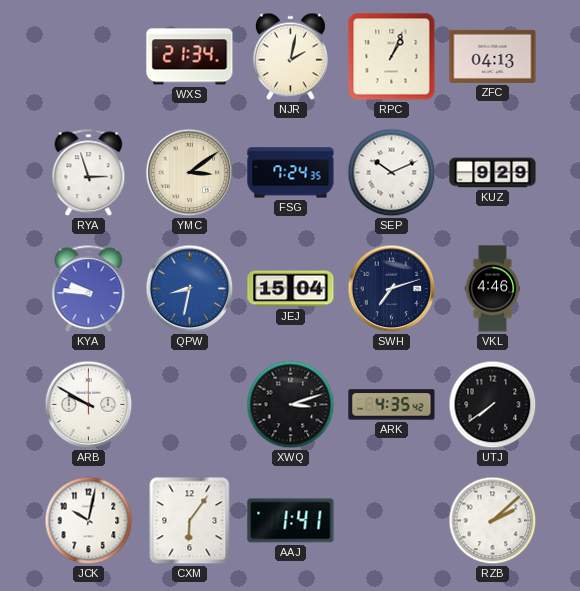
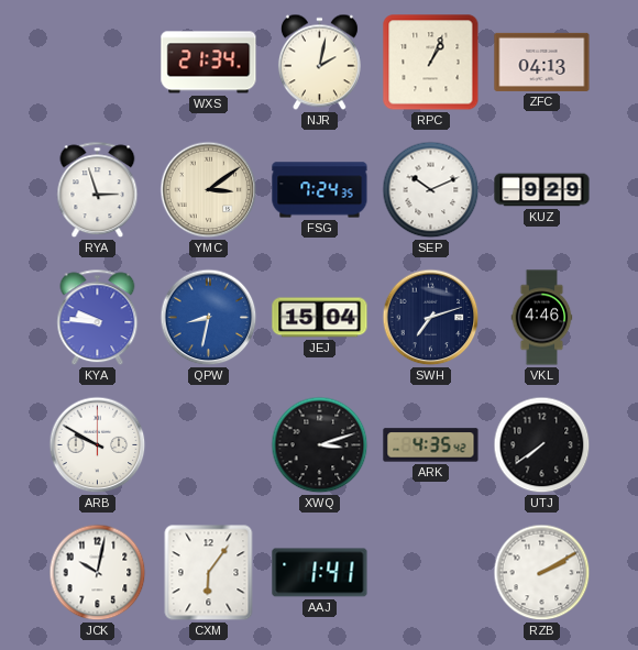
RZB: 2:08 -> 2:10 (542, 573)
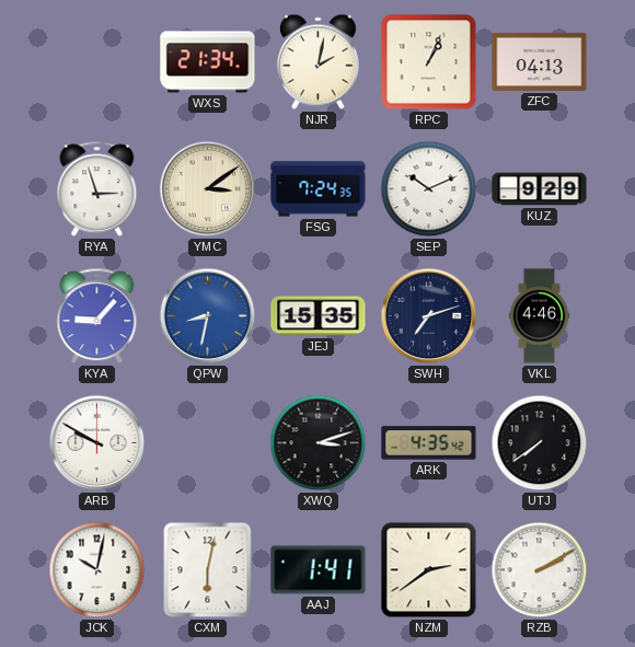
KYA: 9:46 -> 9:07 (97, 316)
JEJ: 15:04 -> 15:35 (319, 316)
CXM: 6:06 -> 6:02 (208, 570)
NZM: none -> 2:39 (429, 570)
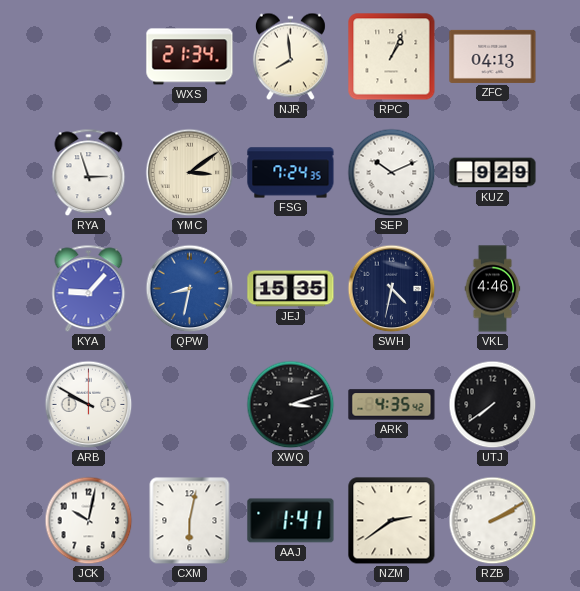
NJR: 2:02 -> 7:59 (290, 57)
SWH: 7:12 -> 4:32 (392, 289)
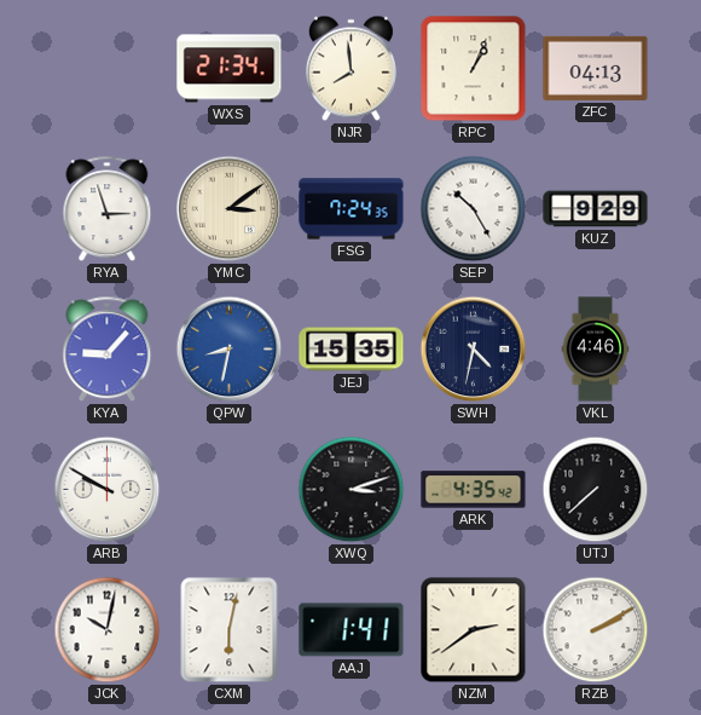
SEP: 10:11 -> 10:25 (474, 209)
UTJ: 7:39 -> 7:38 (596, 490)
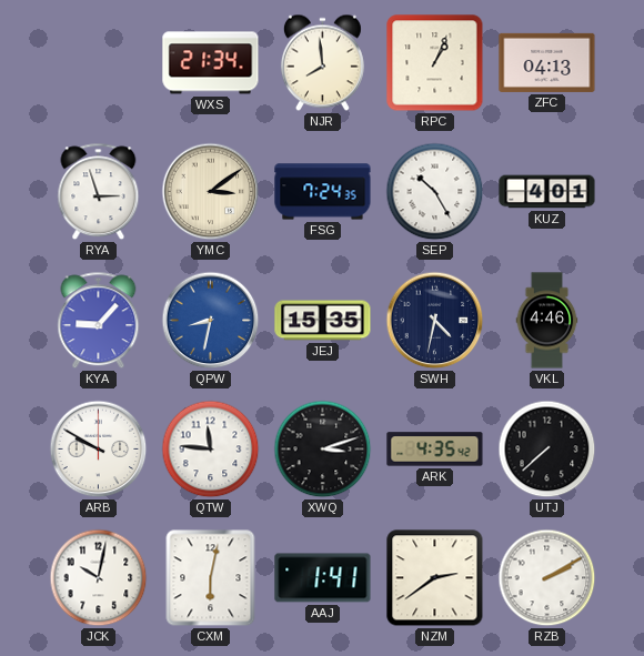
KUZ: 9:29 -> 4:01 (547, 192)
QTW: none -> 11:46 (211, 450)
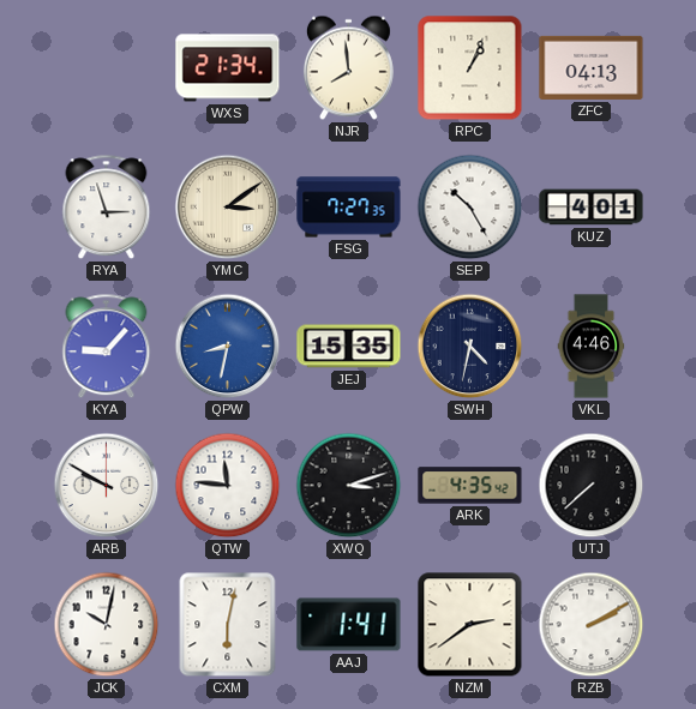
FSG: 7:24 -> 7:27 (349, 208)
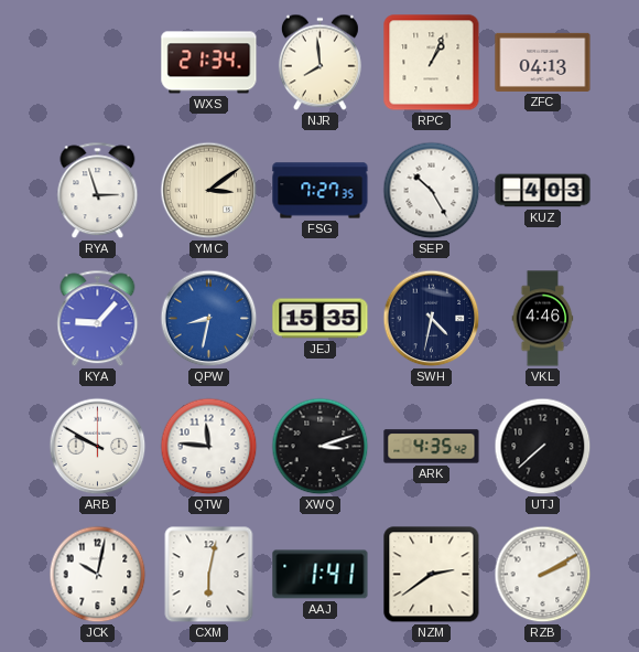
KUZ: 4:01 -> 4:03 (543, 191)
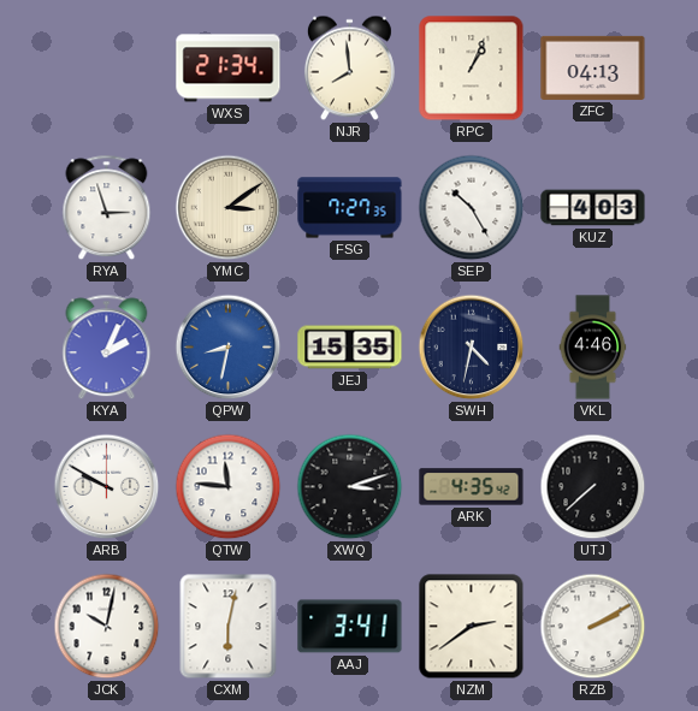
KYA: 9:07 -> 2:04 (107, 348)
AAJ: 1:41 -> 3:41 (350, 627)
